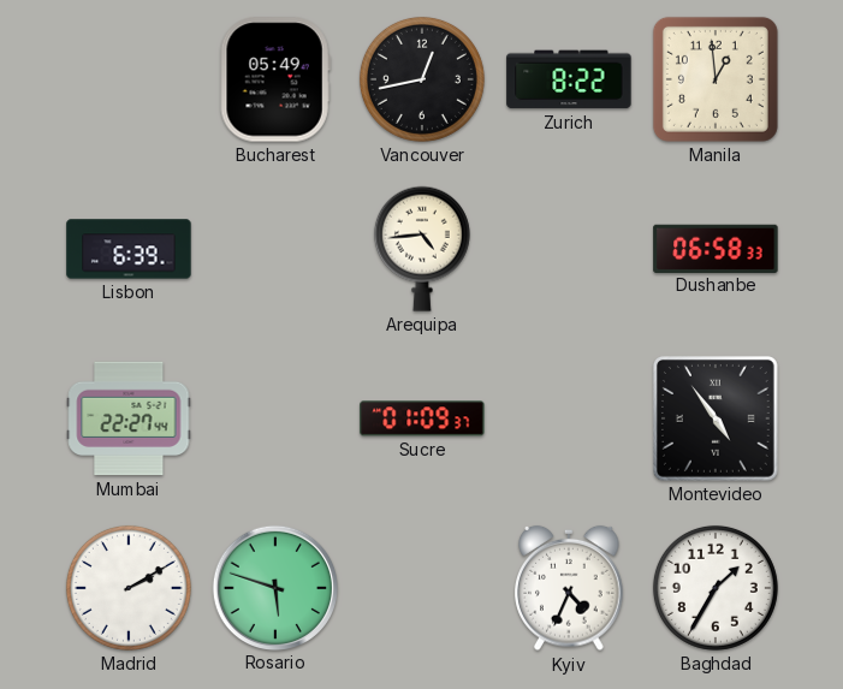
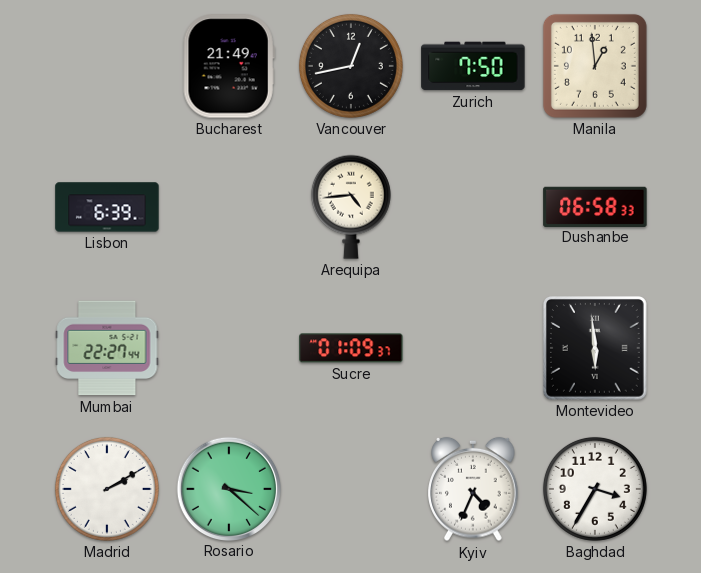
Bucharest: 05:49 -> 21:49 (229, 66)
Zurich: 8:22 -> 7:50 (473, 66)
Montevideo: 4:54 -> 5:59 (595, 348)
Rosario: 5:48 -> 3:22 (228, 488)
Baghdad: 1:35 -> 3:35 (595, 489)
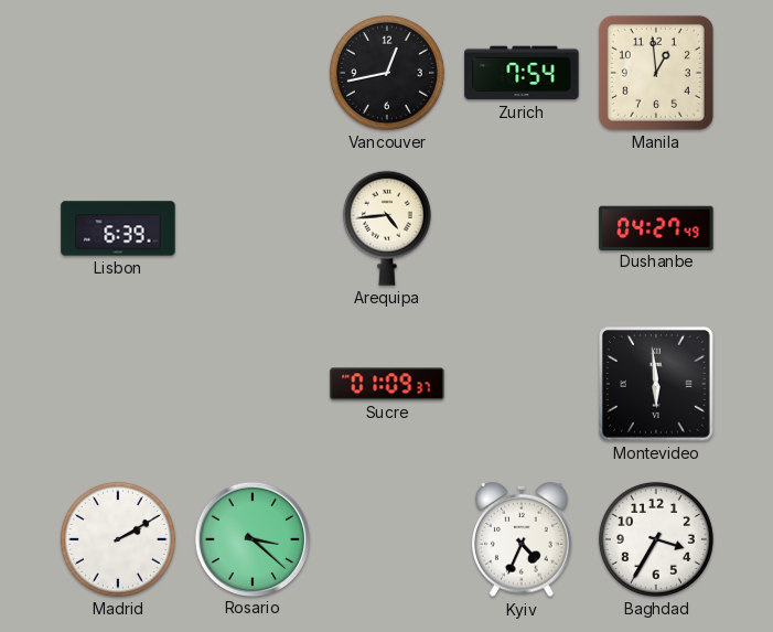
Bucharest: 21:49 -> none (229, 66)
Zurich: 7:50 -> 7:54 (522, 73)
Dushanbe: 06:58 -> 04:27 (656, 227)
Mumbai: 22:27 -> none (107, 348)
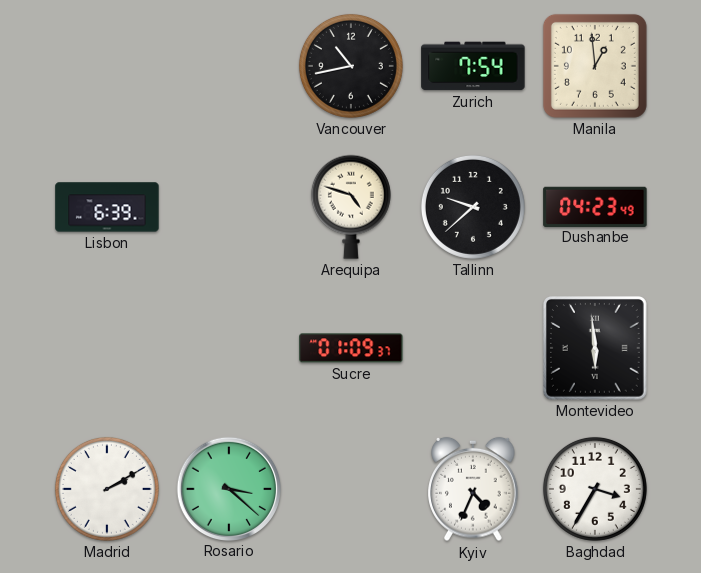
Vancouver: 12:43 -> 10:43 (351, 66)
Arequipa: 4:44 -> 4:48 (351, 207)
Tallinn: none -> 9:38 (473, 207)
Dushanbe: 04:27 -> 04:23 (595, 206)
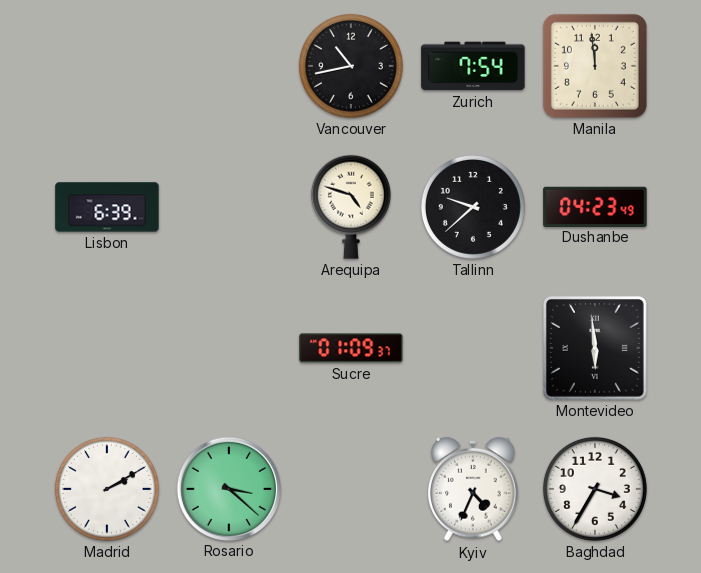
Manila: 12:59 -> 11:59 (595, 66)
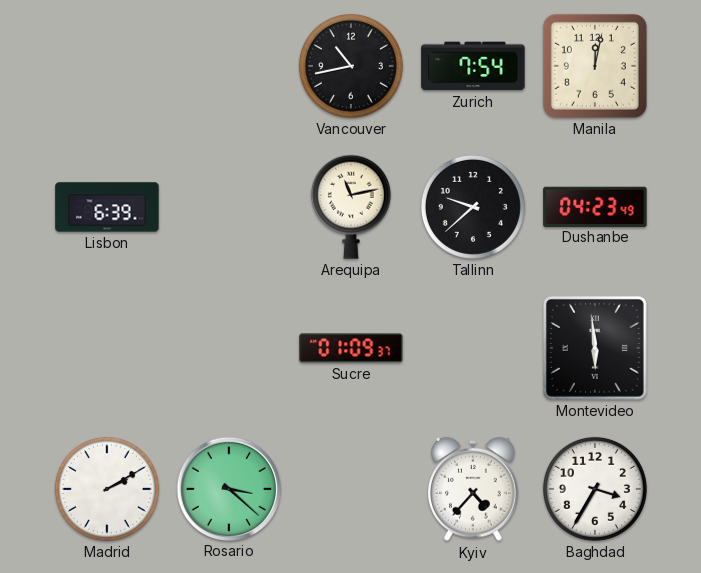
Manila: 11:59 -> 12:02 (595, 66)
Arequipa: 4:48 -> 11:13 (351, 207)
Kyiv: 4:34 -> 4:37 (473, 489)
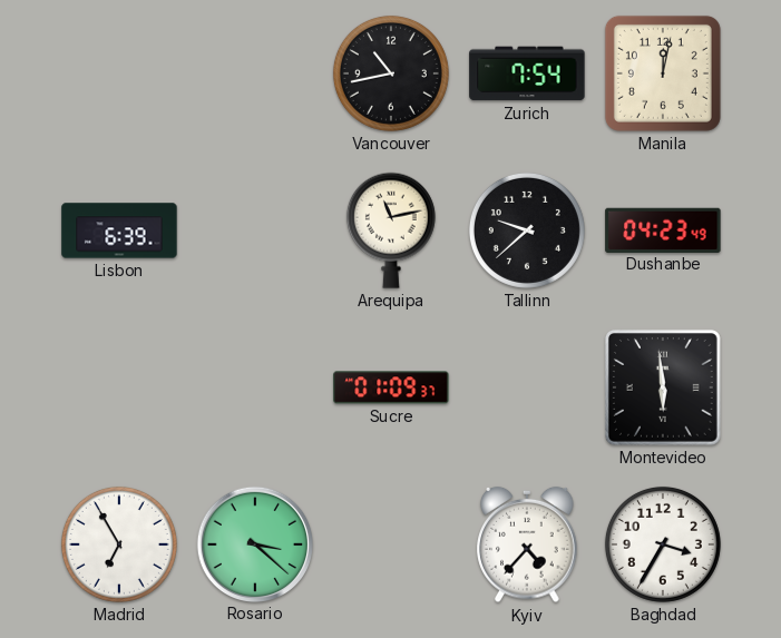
Madrid: 2:10 -> 6:55 (119, 544)
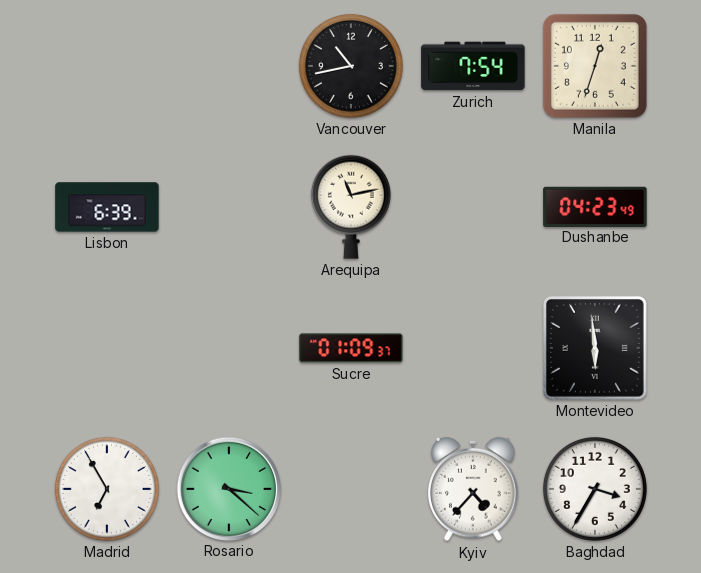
Manila: 12:02 -> 12:33 (595, 66)
Tallinn: 9:38 -> none (527, 230)
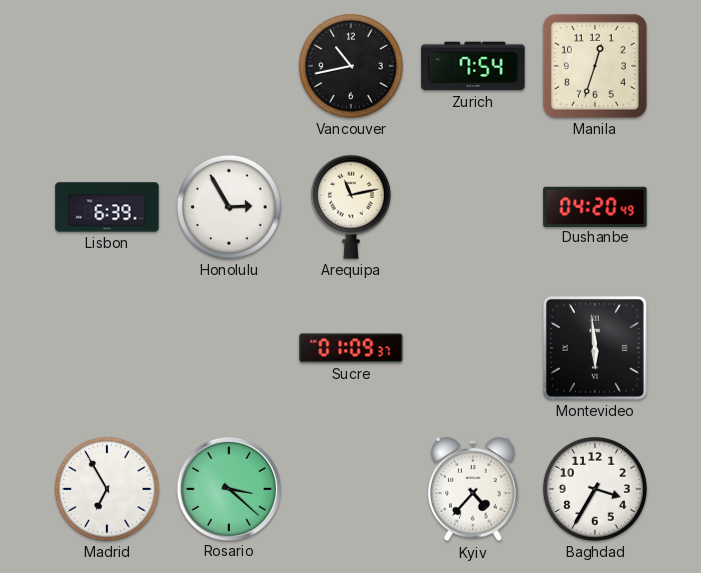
Honolulu: none -> 2:55 (229, 207)
Dushanbe: 04:23 -> 04:20 (595, 206)
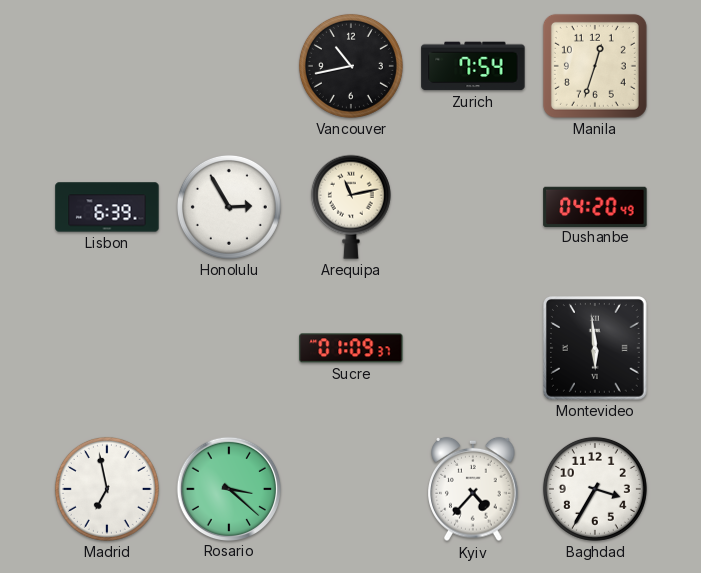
Madrid: 6:55 -> 6:58 (107, 489)
